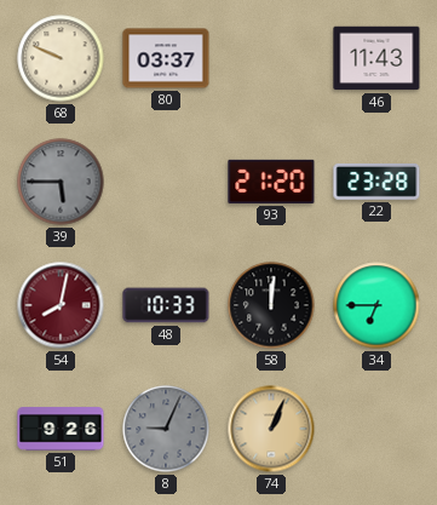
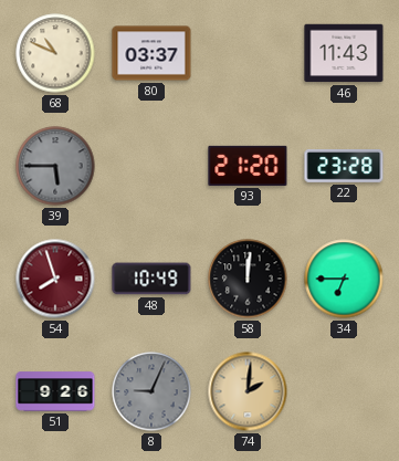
68: 9:49 -> 10:49 (55, 53)
54: 8:02 -> 7:57 (55, 279)
48: 10:33 -> 10:49 (151, 279)
74: 1:04 -> 2:01 (248, 391)
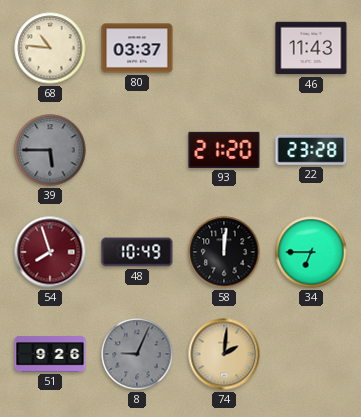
68: 10:49 -> 10:46 (50, 48)
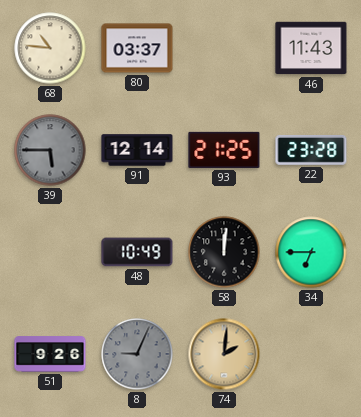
91: none -> 12:14 (137, 150)
93: 21:20 -> 21:25 (224, 150)
54: 7:57 -> none (50, 252)
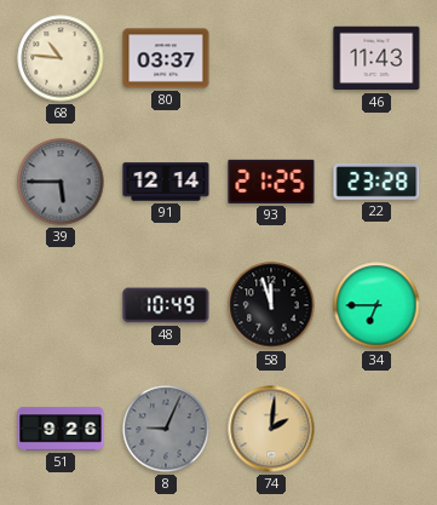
58: 12:01 -> 11:57 (271, 305)
